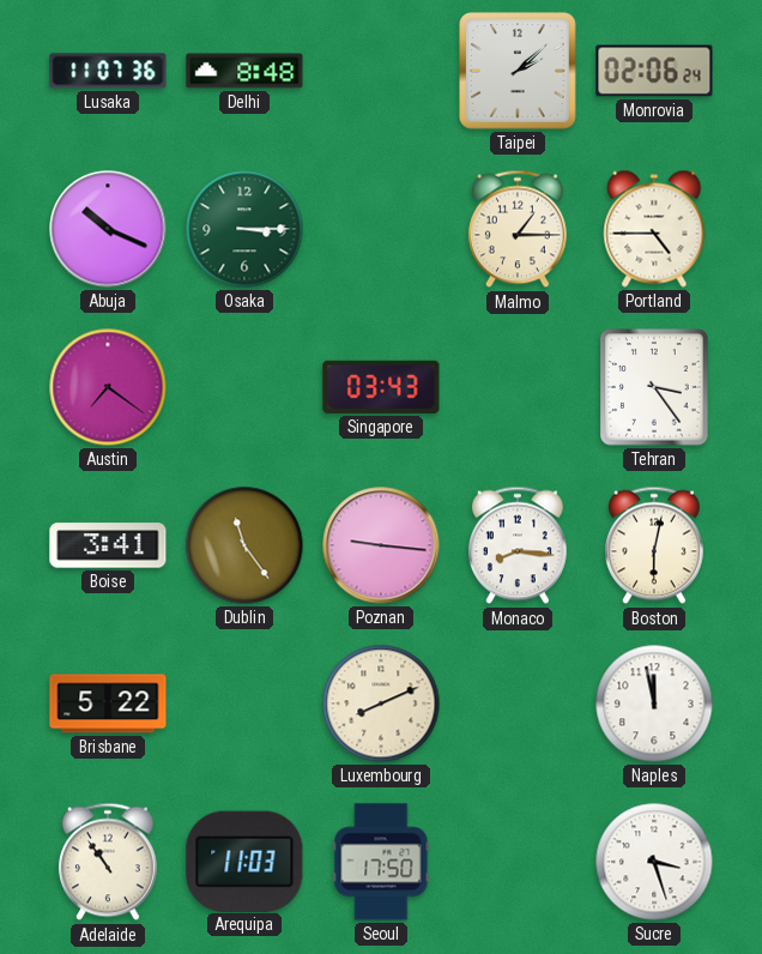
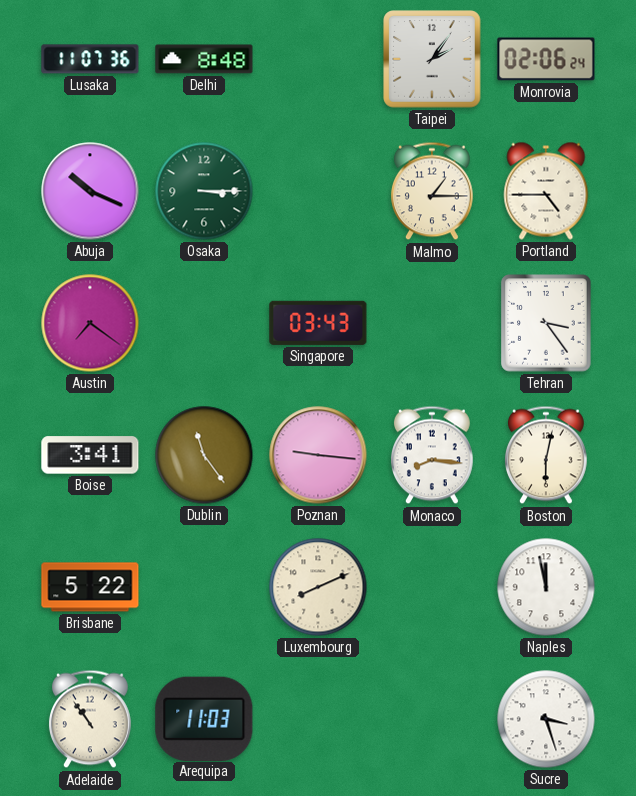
Taipei: 2:08 -> 2:06 (432, 59)
Seoul: 17:50 -> none (381, 862)
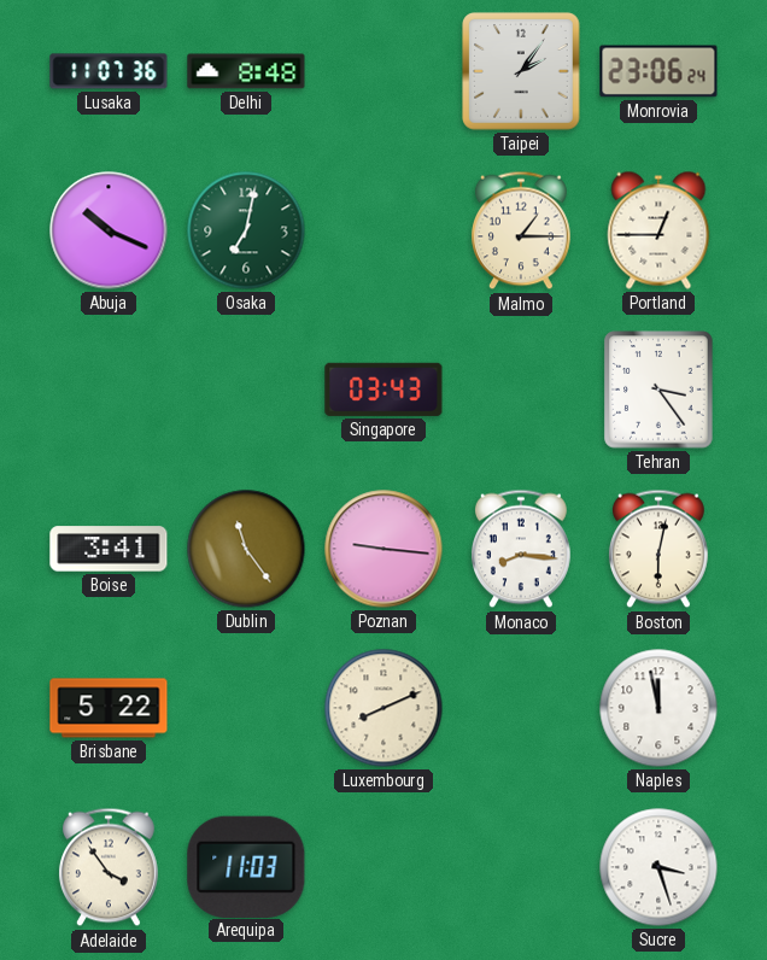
Monrovia: 02:06 -> 23:06 (658, 71)
Osaka: 3:15 -> 7:02 (246, 230)
Portland: 4:45 -> 12:45 (658, 230)
Austin: 7:21 -> none (90, 323)
Adelaide: 10:54 -> 3:54 (109, 867)
